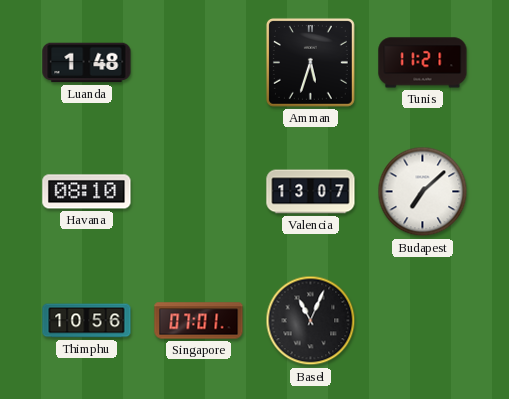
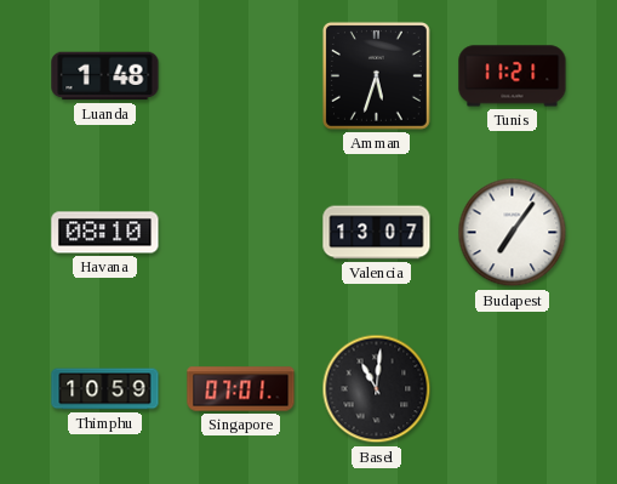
Budapest: 7:08 -> 7:06 (513, 233)
Thimphu: 10:56 -> 10:59 (105, 389)
Basel: 11:04 -> 11:01 (377, 389)
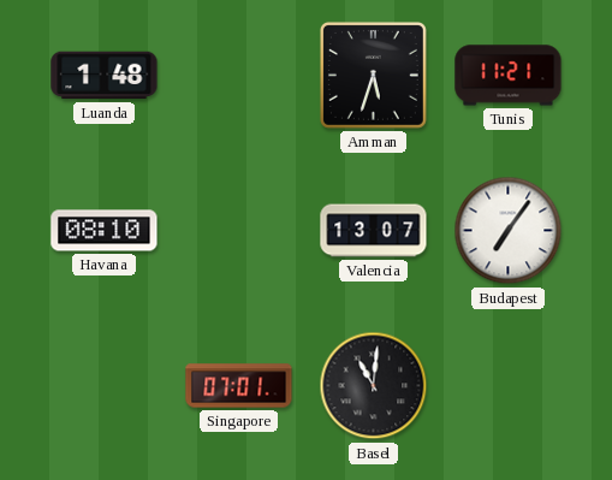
Thimphu: 10:59 -> none (105, 389)
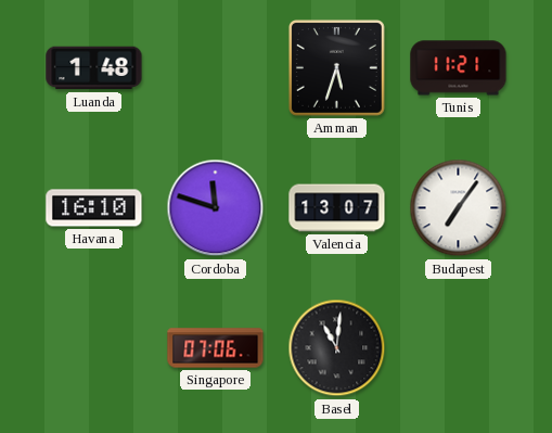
Havana: 08:10 -> 16:10 (94, 208)
Cordoba: none -> 11:48 (216, 208)
Singapore: 07:01 -> 07:06 (216, 348)
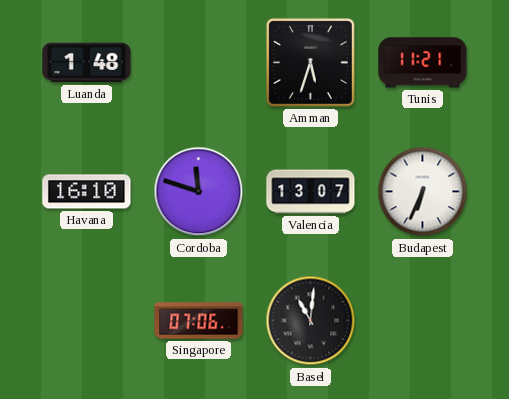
Budapest: 7:06 -> 6:34 (423, 192)
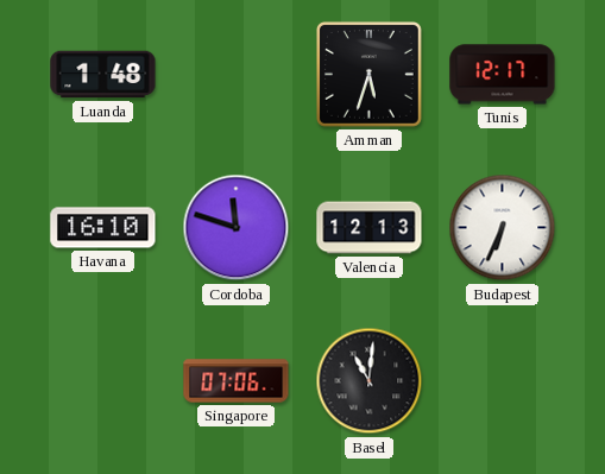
Tunis: 11:21 -> 12:17 (503, 75)
Valencia: 13:07 -> 12:13 (370, 228)
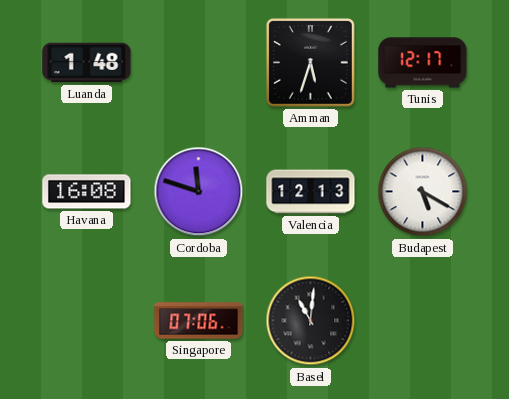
Havana: 16:10 -> 16:08 (87, 192)
Budapest: 6:34 -> 5:20 (423, 192)
